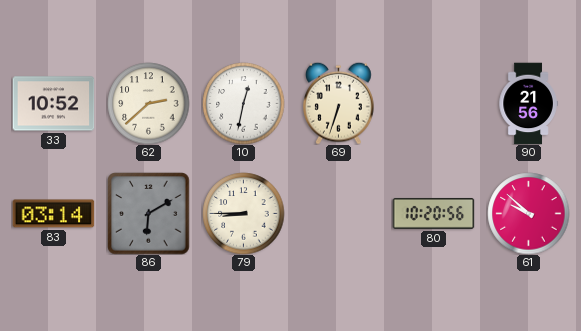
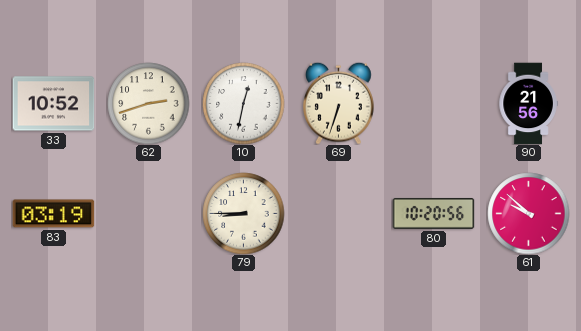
62: 2:38 -> 2:42 (148, 103)
83: 03:14 -> 03:19 (53, 214)
86: 6:10 -> none (148, 213)
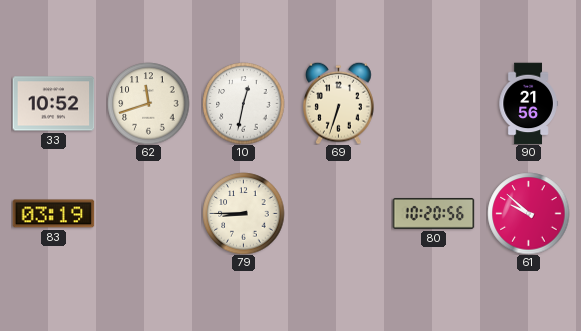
62: 2:42 -> 11:42 (148, 103)
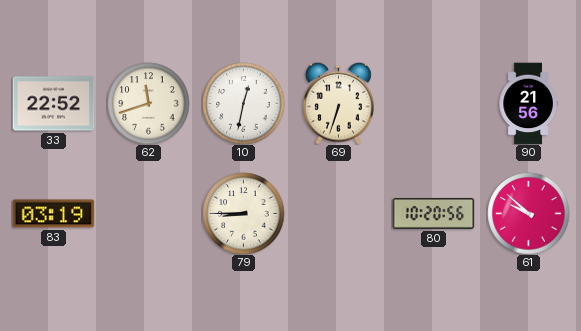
33: 10:52 -> 22:52 (53, 104)
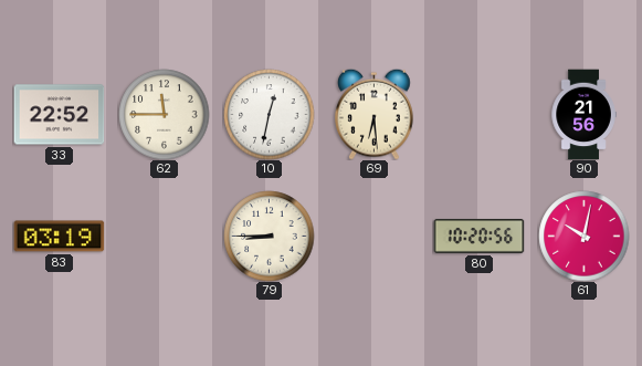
62: 11:42 -> 11:45 (164, 114)
69: 6:33 -> 6:29 (375, 114)
61: 9:52 -> 10:02 (583, 236)
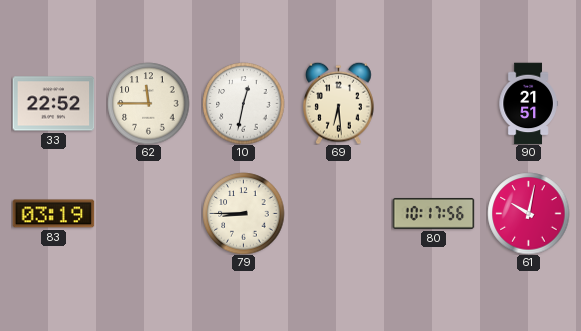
90: 21:56 -> 21:51 (528, 103)
80: 10:20 -> 10:17 (433, 213)
